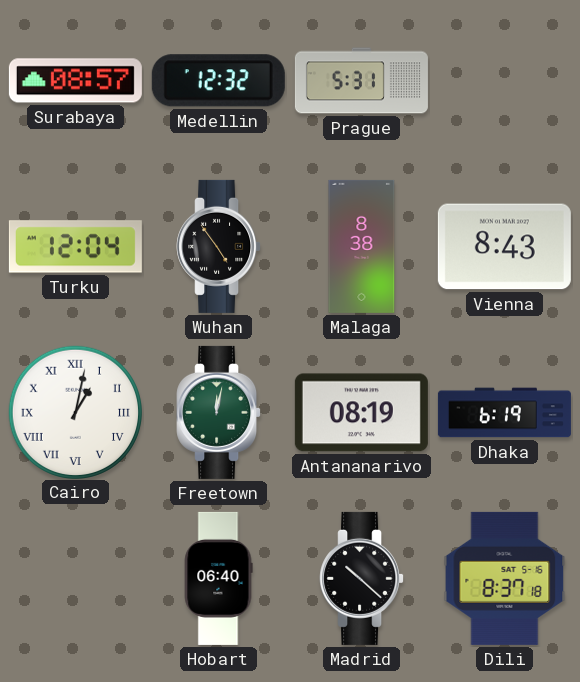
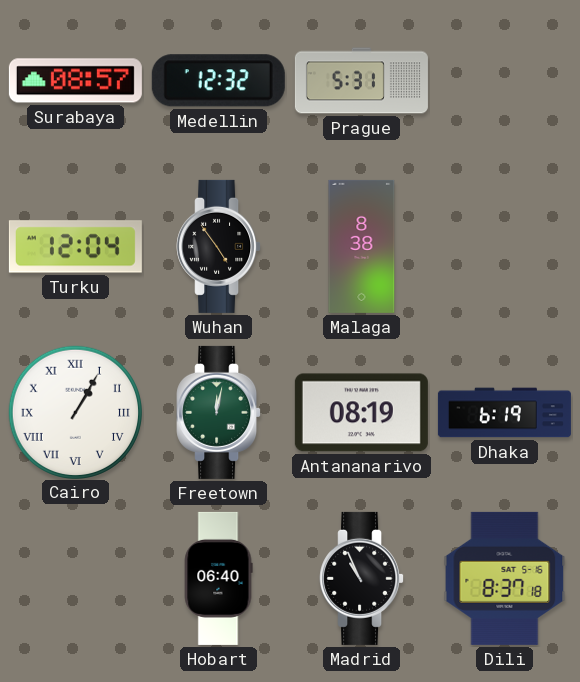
Vienna: 8:43 -> none (504, 247)
Cairo: 1:02 -> 1:05 (75, 412)
Madrid: 10:22 -> 10:56 (362, 578)
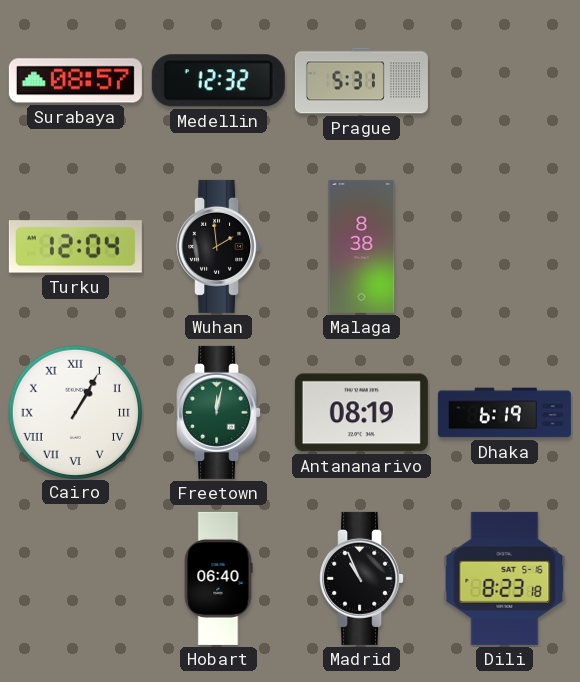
Wuhan: 4:54 -> 1:59 (219, 246)
Dili: 8:37 -> 8:23 (505, 578)
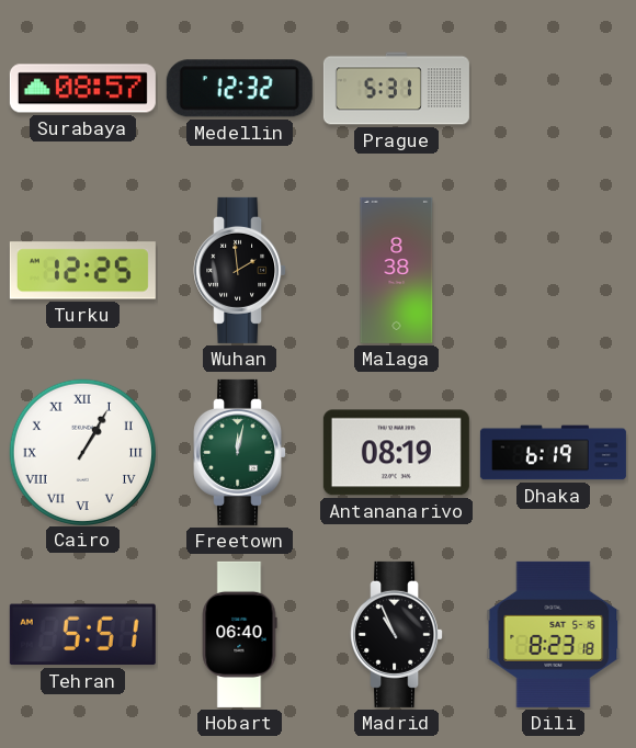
Turku: 12:04 -> 12:25 (82, 271)
Tehran: none -> 5:51 (82, 635)
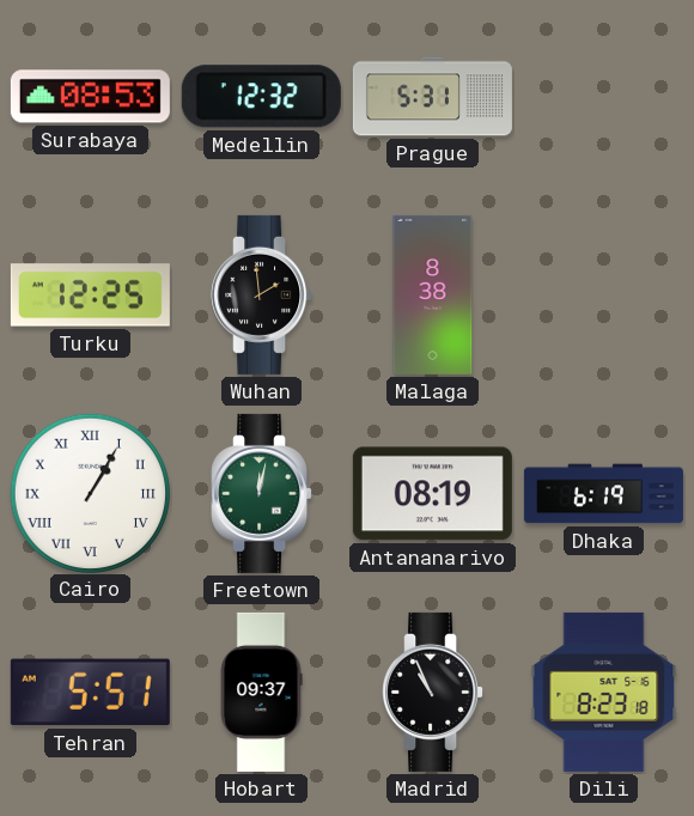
Surabaya: 08:57 -> 08:53 (90, 97)
Hobart: 06:40 -> 09:37 (261, 692)
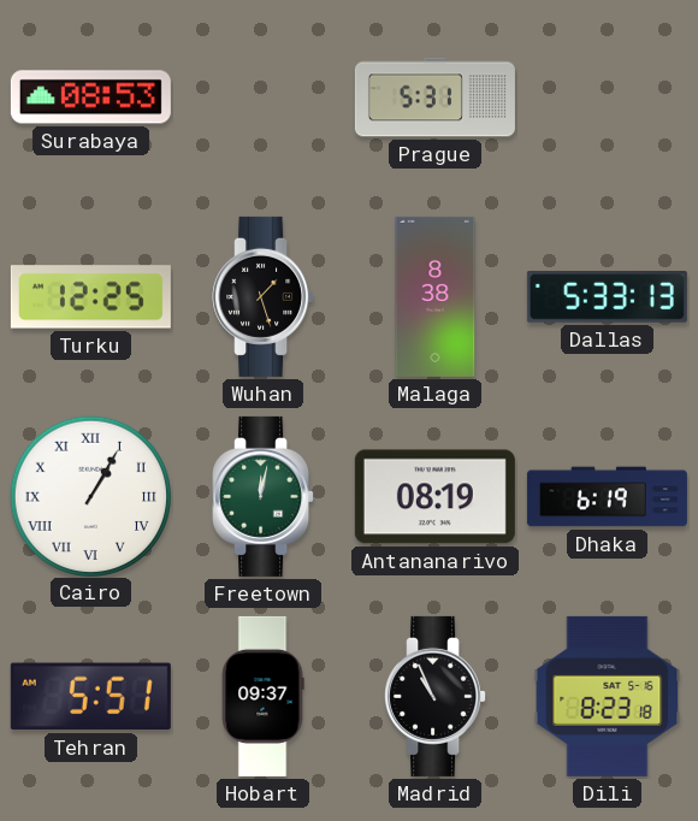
Medellin: 12:32 -> none (261, 97)
Wuhan: 1:59 -> 1:27 (264, 296)
Dallas: none -> 5:33 (607, 297)
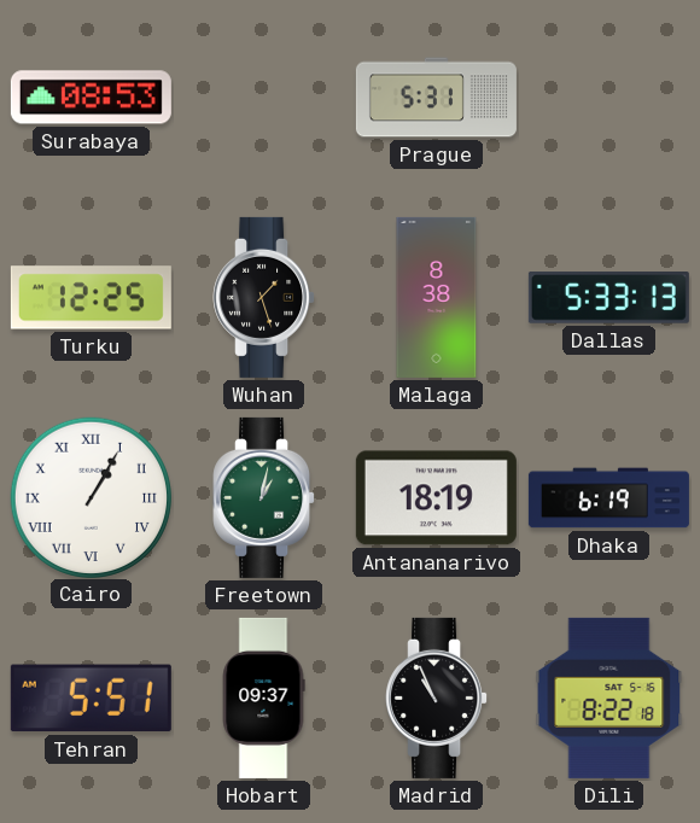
Freetown: 12:02 -> 1:02 (264, 497)
Antananarivo: 08:19 -> 18:19 (436, 498)
Dili: 8:23 -> 8:22 (609, 697)
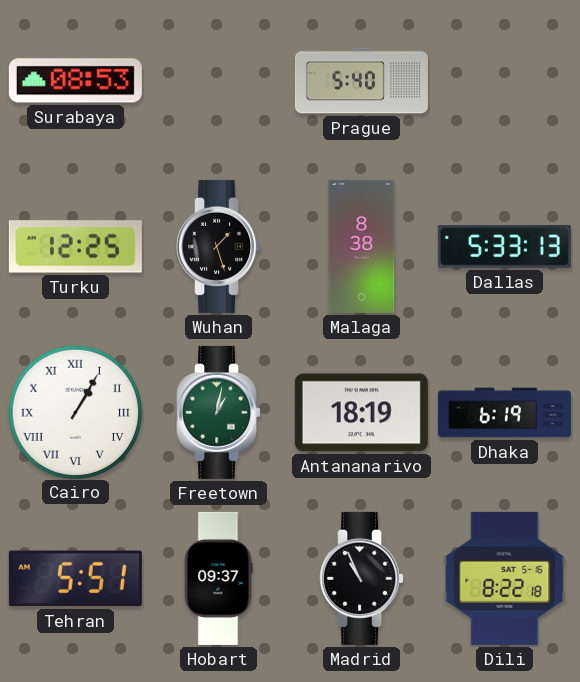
Prague: 5:31 -> 5:40 (361, 81)
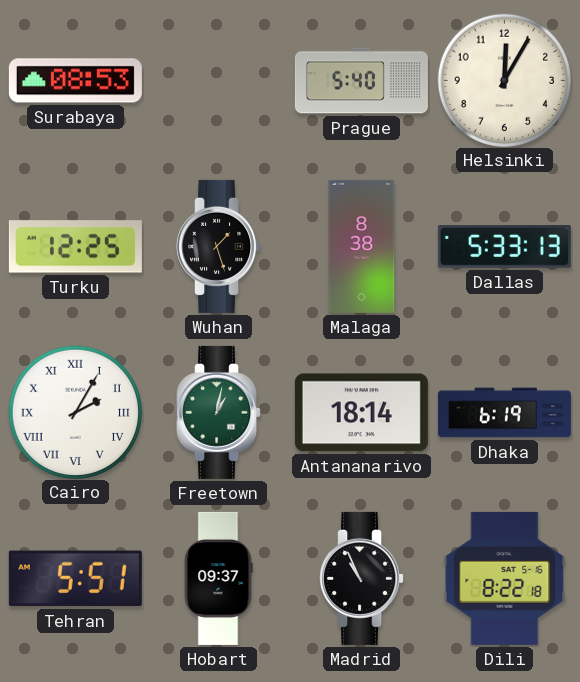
Helsinki: none -> 12:05 (504, 80)
Cairo: 1:05 -> 2:05 (75, 412)
Antananarivo: 18:19 -> 18:14 (361, 413)
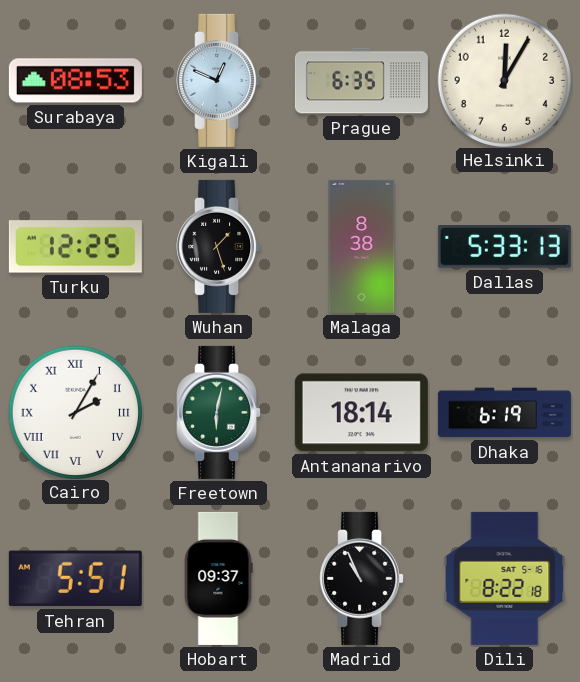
Kigali: none -> 12:49 (219, 80)
Prague: 5:40 -> 6:35 (361, 81)
Freetown: 1:02 -> 6:02 (219, 412)
